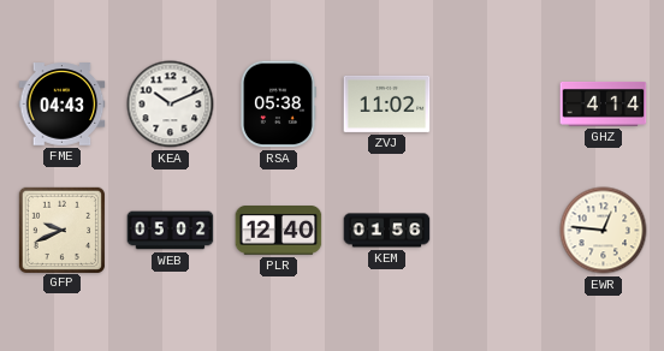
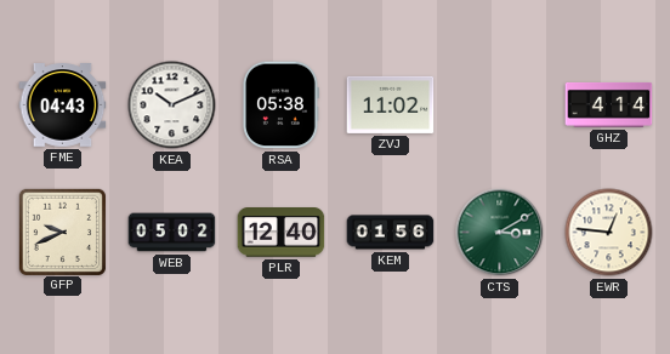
CTS: none -> 3:10 (500, 233)
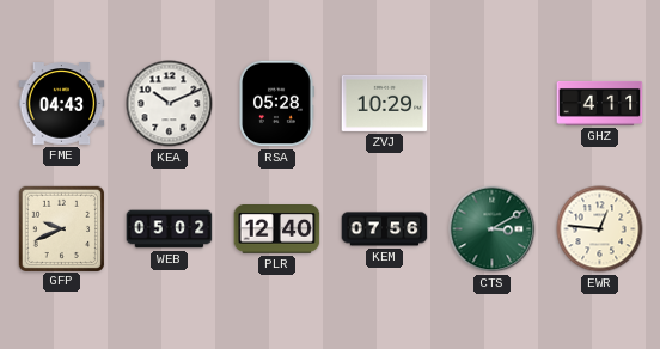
RSA: 05:38 -> 05:28 (276, 104)
ZVJ: 11:02 -> 10:29 (385, 103)
GHZ: 4:14 -> 4:11 (600, 103)
KEM: 01:56 -> 07:56 (385, 229)
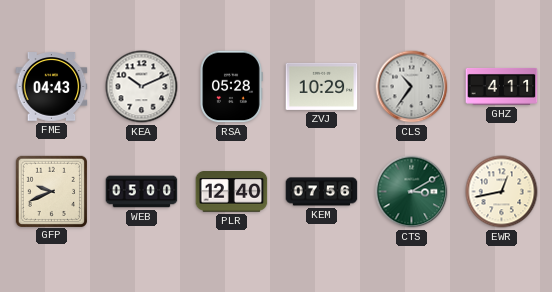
CLS: none -> 10:36 (412, 87)
WEB: 05:02 -> 05:00 (142, 192)
EWR: 12:46 -> 12:43 (502, 192)
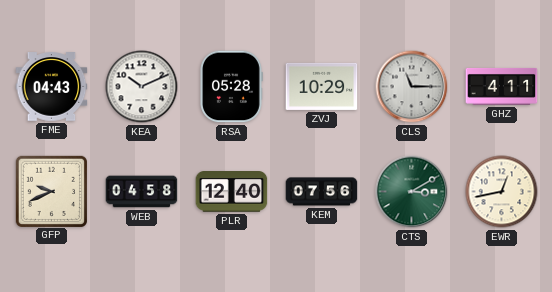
CLS: 10:36 -> 11:15 (412, 87)
WEB: 05:00 -> 04:58 (142, 192)
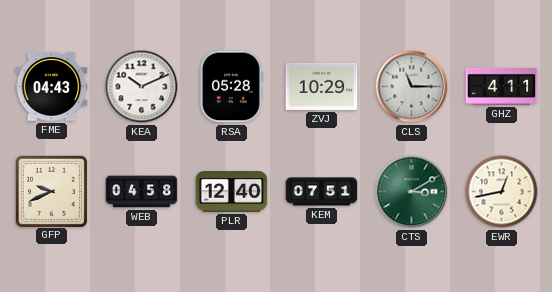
KEM: 07:56 -> 07:51 (322, 192)
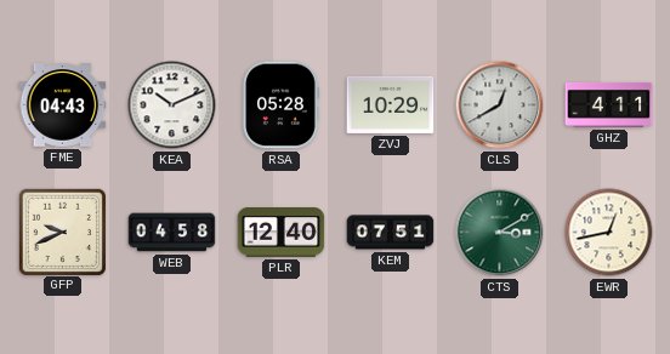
CLS: 11:15 -> 12:40 (500, 105)
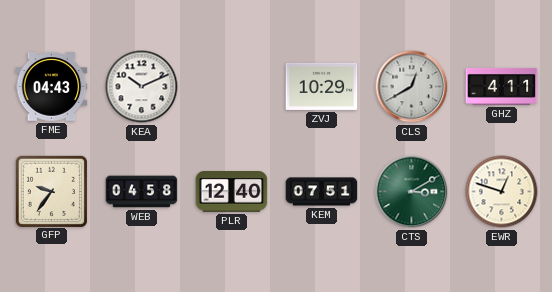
RSA: 05:28 -> none (280, 105)
GFP: 9:41 -> 9:36 (51, 191)
EWR: 12:43 -> 12:48 (502, 192)
